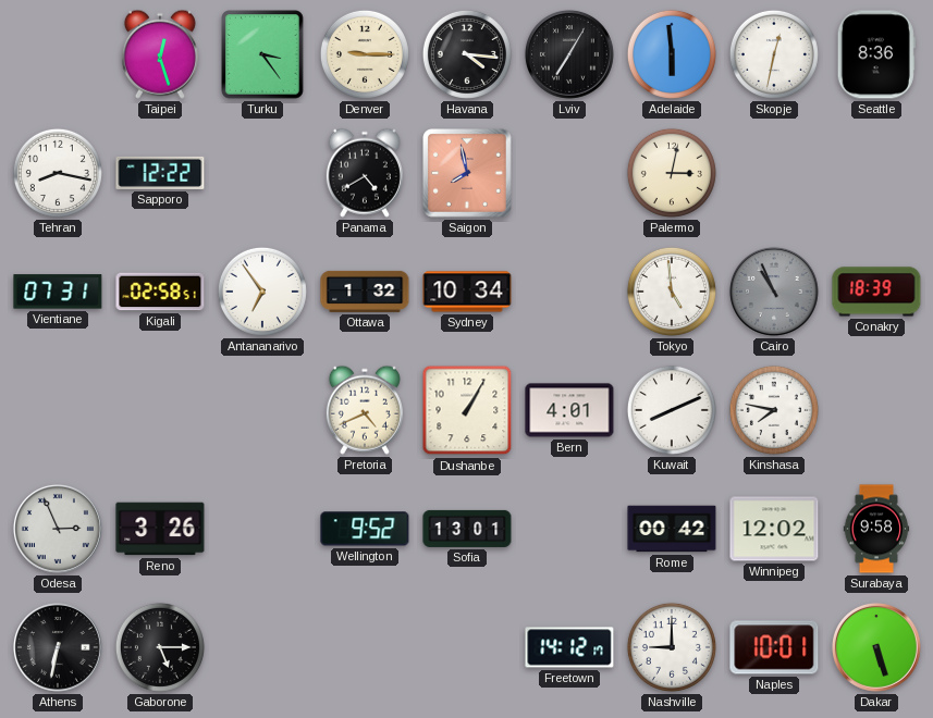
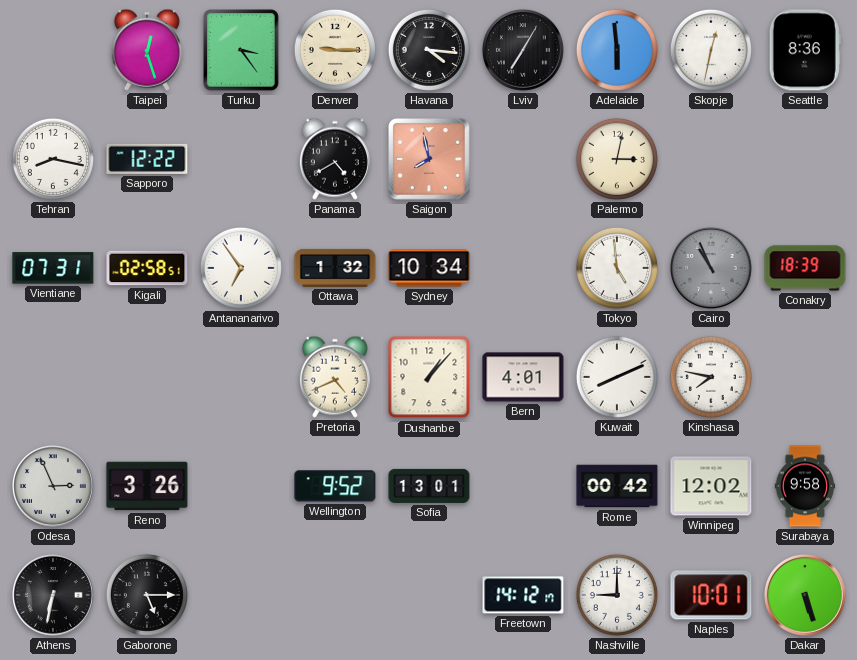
Dushanbe: 1:05 -> 1:07 (429, 377)
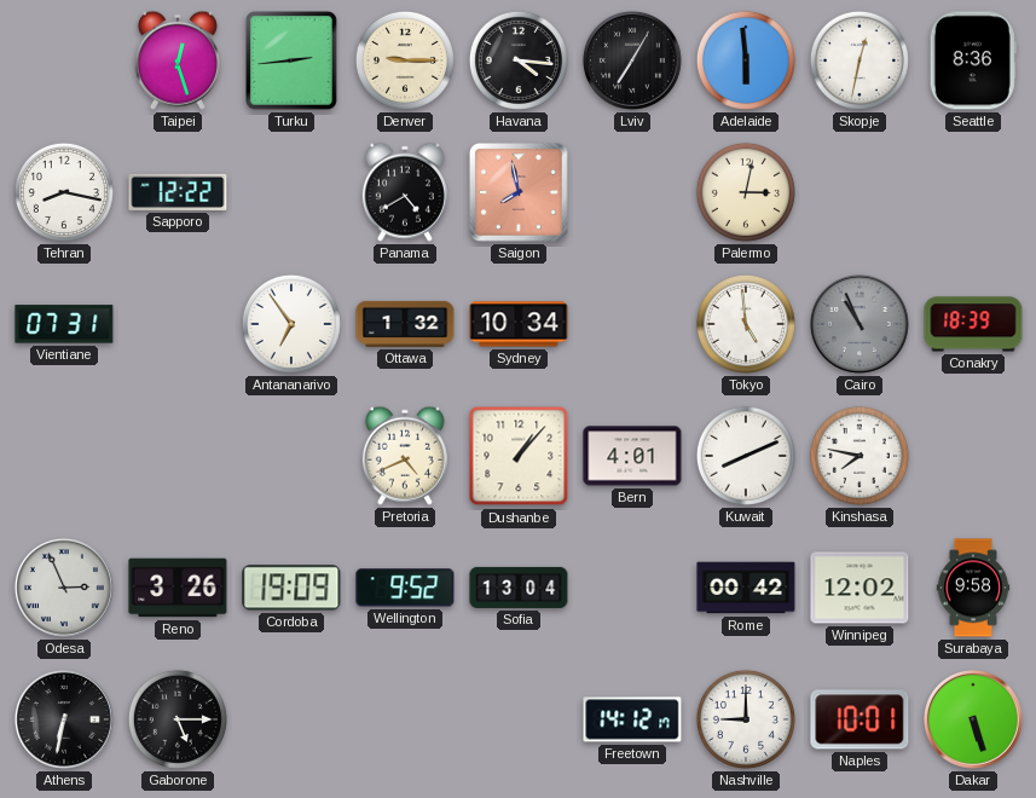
Turku: 3:24 -> 2:44 (291, 60)
Kigali: 02:58 -> none (147, 268)
Cordoba: none -> 19:09 (291, 588)
Sofia: 13:01 -> 13:04 (519, 588)
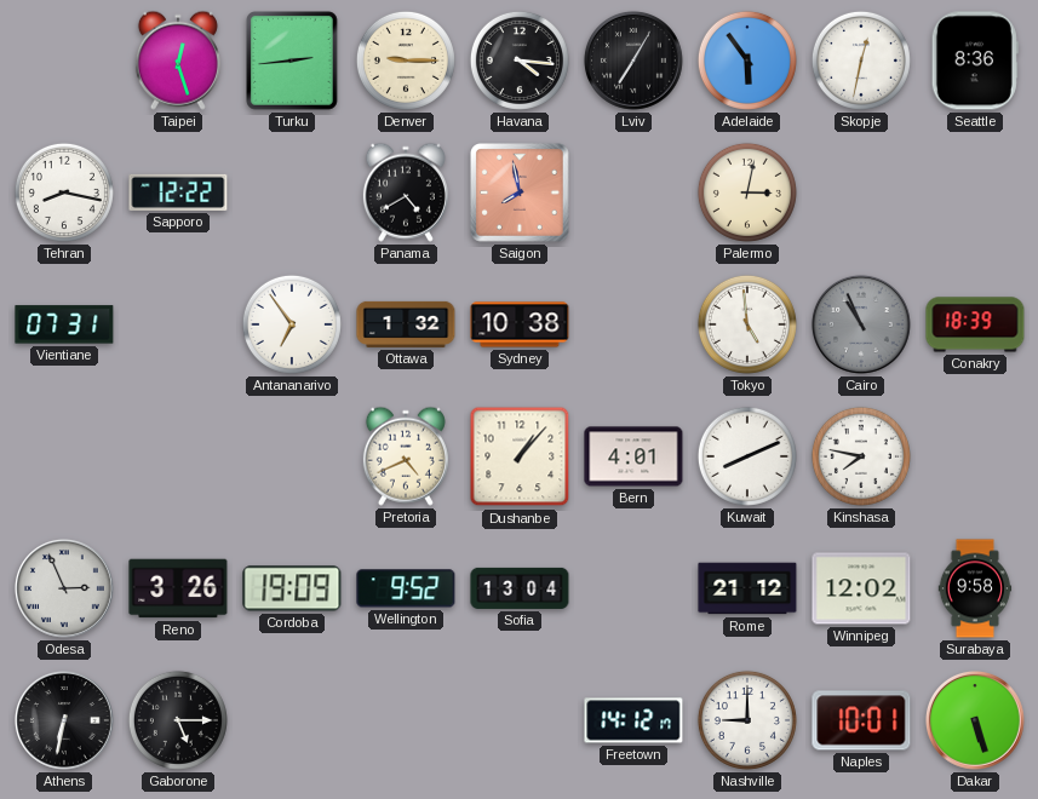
Adelaide: 5:59 -> 5:54 (747, 61)
Sydney: 10:34 -> 10:38 (520, 324)
Rome: 00:42 -> 21:12 (747, 588)
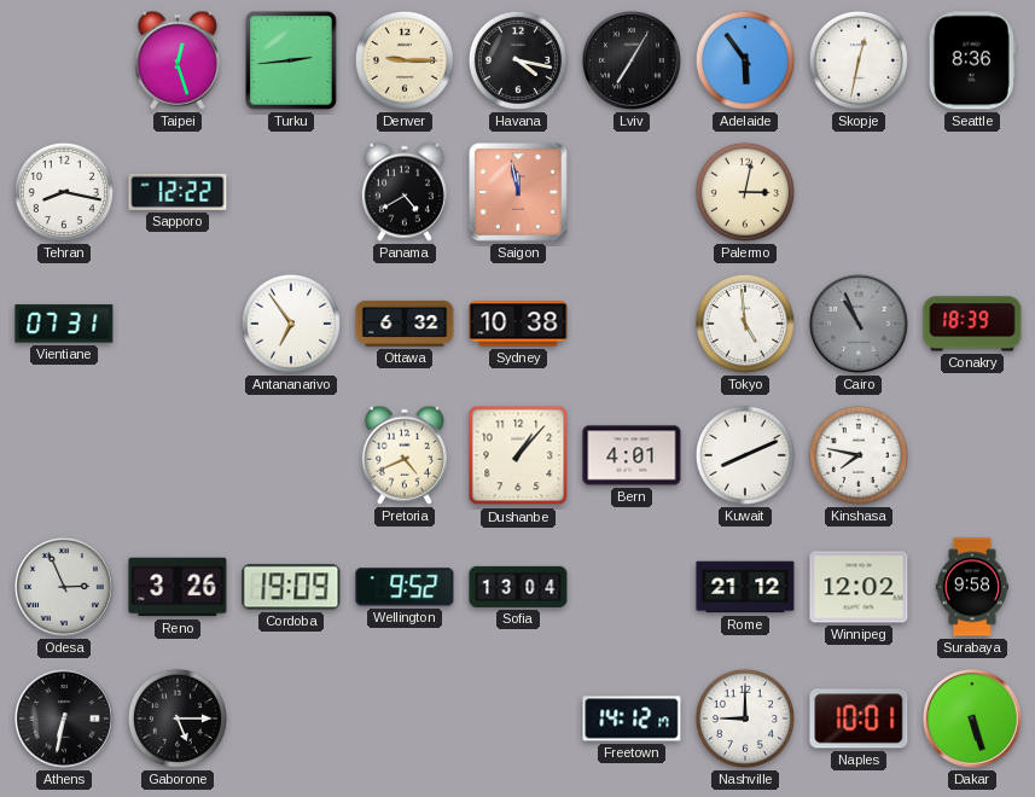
Havana: 4:16 -> 4:17 (518, 60)
Saigon: 7:58 -> 11:58 (519, 193)
Ottawa: 1:32 -> 6:32 (405, 324)
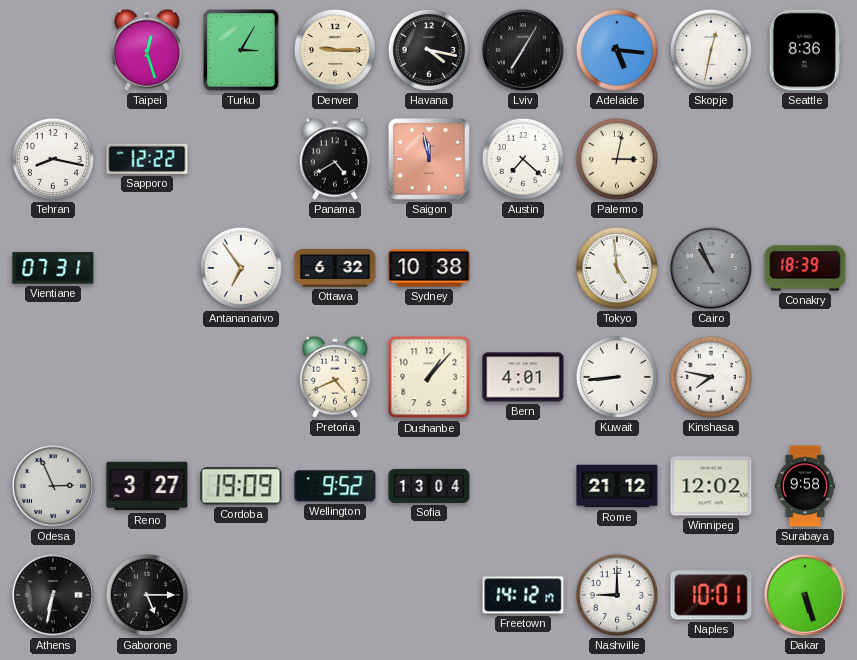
Turku: 2:44 -> 3:05 (241, 50)
Adelaide: 5:54 -> 5:16 (617, 50)
Austin: none -> 7:22 (523, 159)
Kuwait: 8:11 -> 8:44 (617, 377)
Reno: 3:26 -> 3:27 (147, 486)
